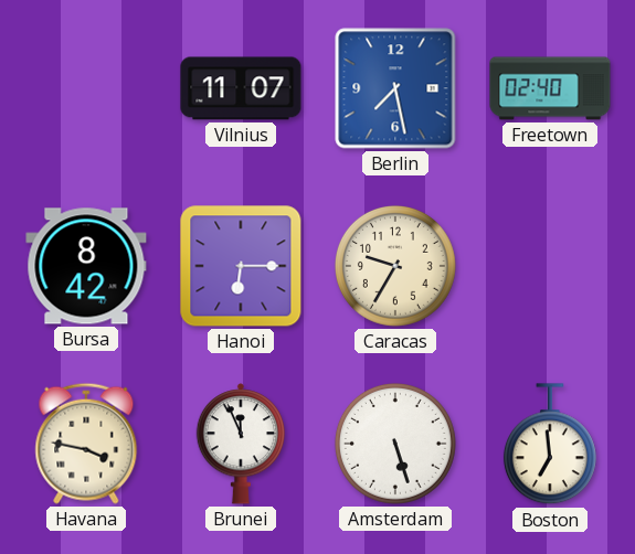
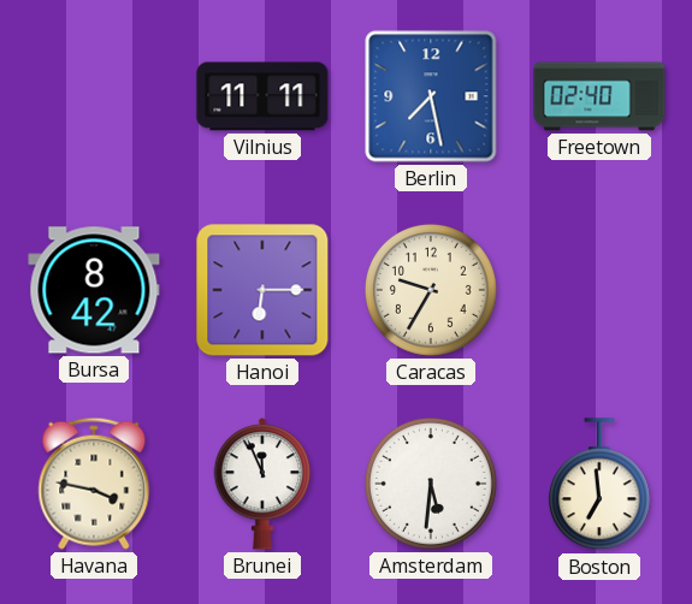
Vilnius: 11:07 -> 11:11 (262, 96)
Amsterdam: 5:27 -> 5:31 (431, 484)
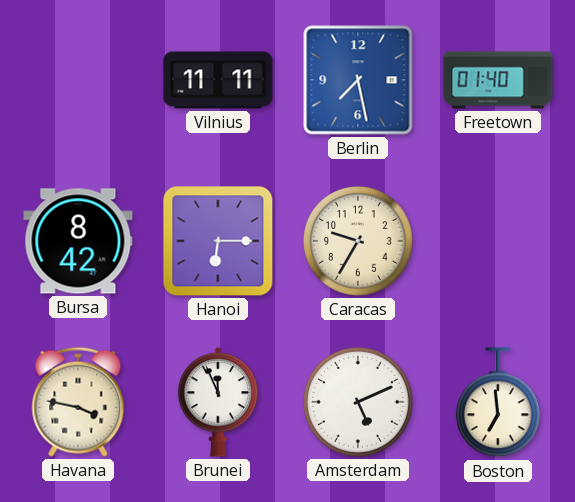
Freetown: 02:40 -> 01:40 (498, 80)
Amsterdam: 5:31 -> 5:11 (358, 402)
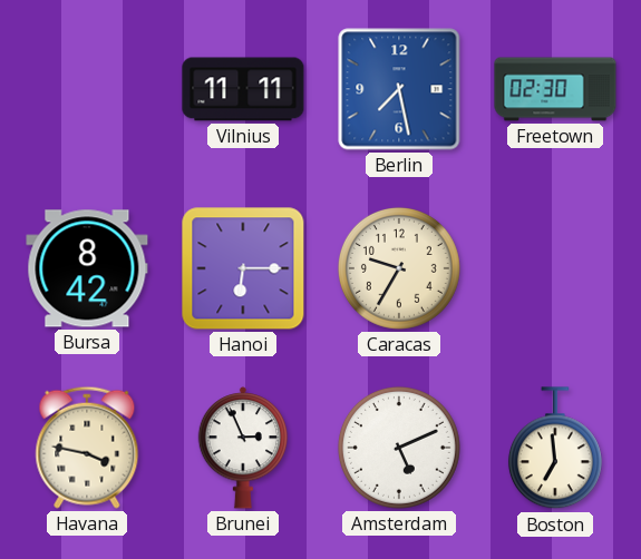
Freetown: 01:40 -> 02:30 (555, 89)
Brunei: 11:56 -> 2:56 (243, 448)
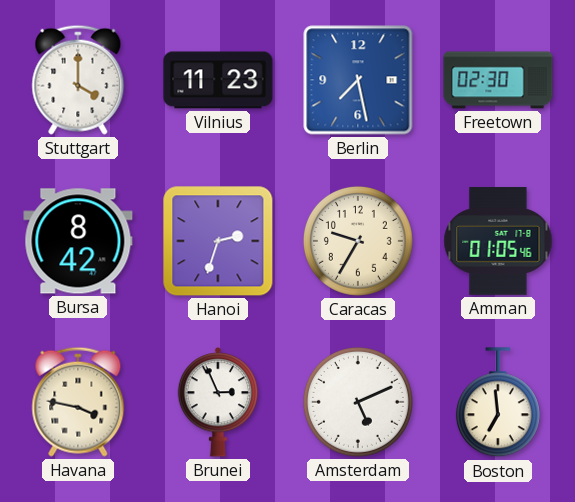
Stuttgart: none -> 4:00 (78, 80)
Vilnius: 11:11 -> 11:23 (218, 80)
Hanoi: 6:15 -> 2:33 (218, 241)
Amman: none -> 01:05 (498, 241)
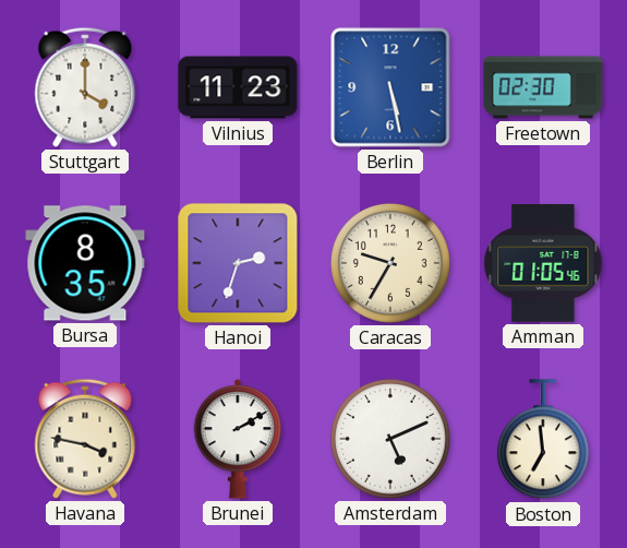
Berlin: 7:28 -> 5:28 (390, 87)
Bursa: 8:42 -> 8:35 (85, 263)
Brunei: 2:56 -> 2:10 (238, 439)
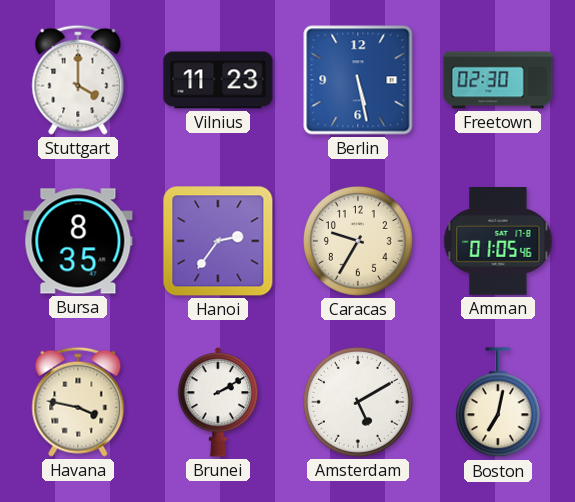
Hanoi: 2:33 -> 2:36 (218, 241)
Amsterdam: 5:11 -> 5:10 (358, 402)
Boston: 6:59 -> 7:02 (498, 403)
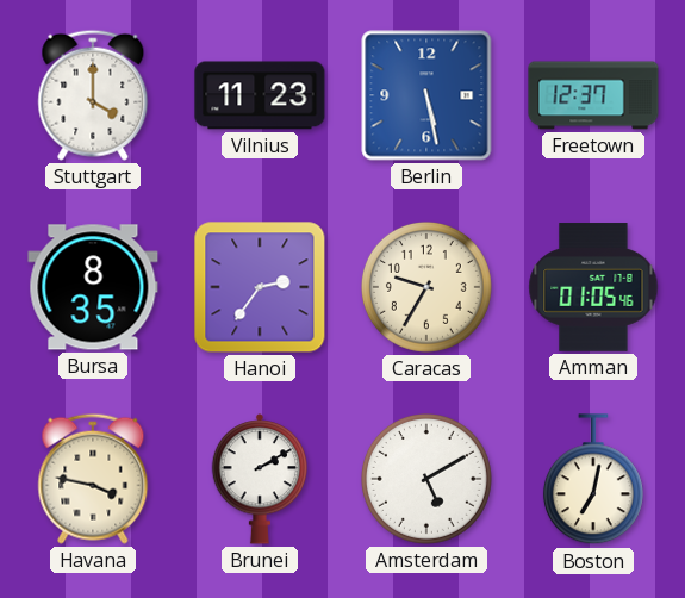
Freetown: 02:30 -> 12:37 (593, 95)
